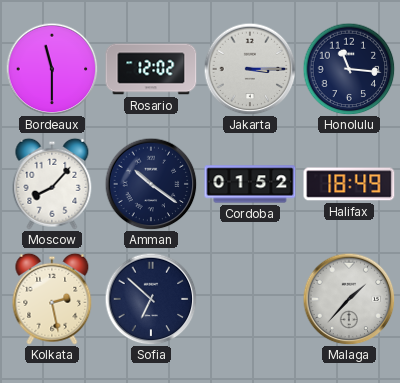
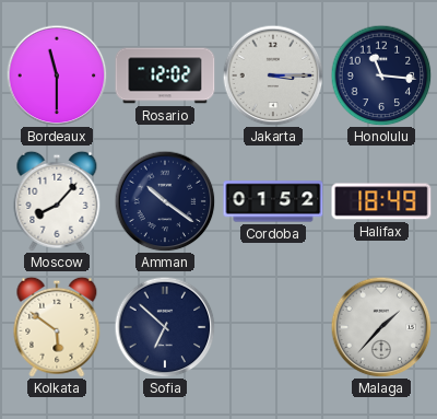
Kolkata: 2:28 -> 5:51 (57, 327)
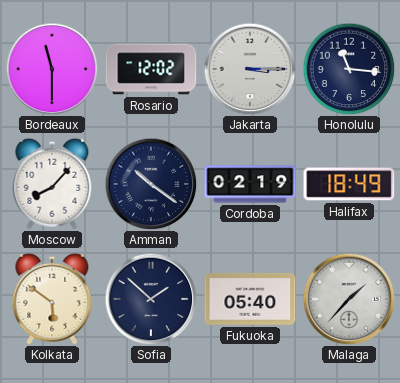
Cordoba: 01:52 -> 02:19 (250, 184)
Sofia: 6:52 -> 1:52 (151, 299)
Fukuoka: none -> 05:40 (250, 300)
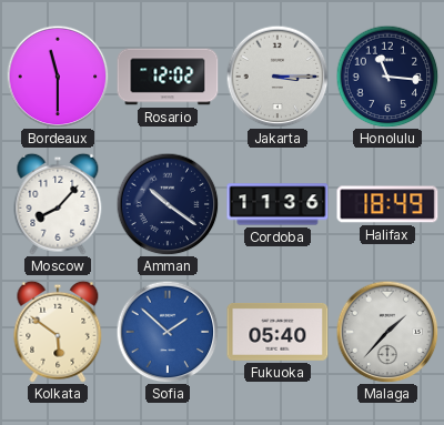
Cordoba: 02:19 -> 11:36 (277, 204)
Sofia dial: navy -> blue (168, 332)
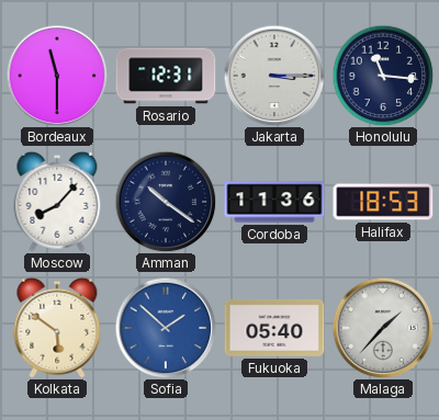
Rosario: 12:02 -> 12:31 (166, 76)
Halifax: 18:49 -> 18:53 (383, 202)
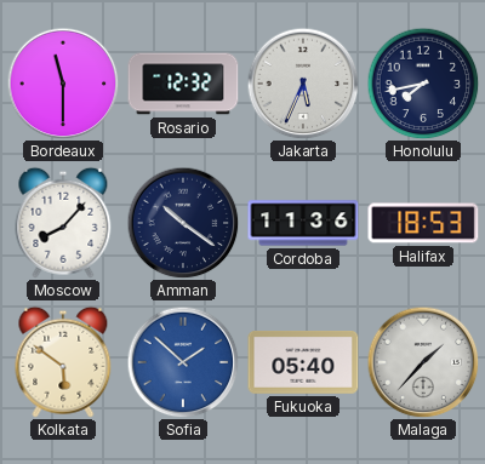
Rosario: 12:31 -> 12:32 (183, 84)
Jakarta: 3:15 -> 5:34 (303, 84)
Honolulu: 11:16 -> 7:43 (423, 84)
